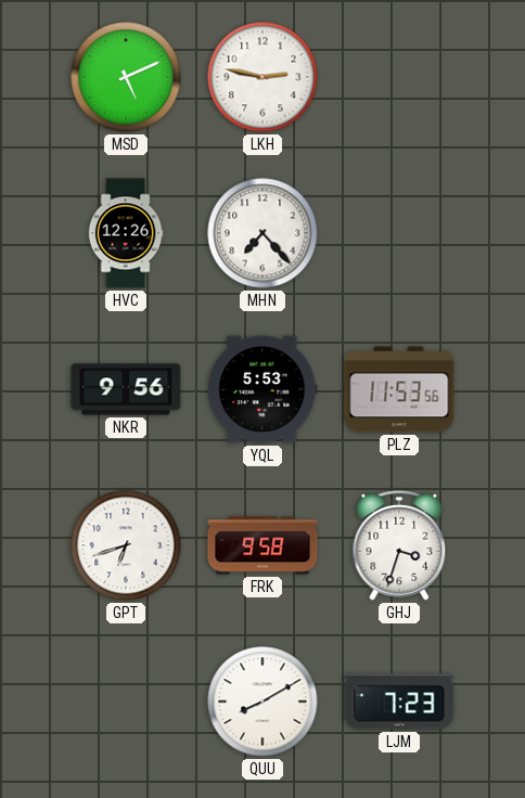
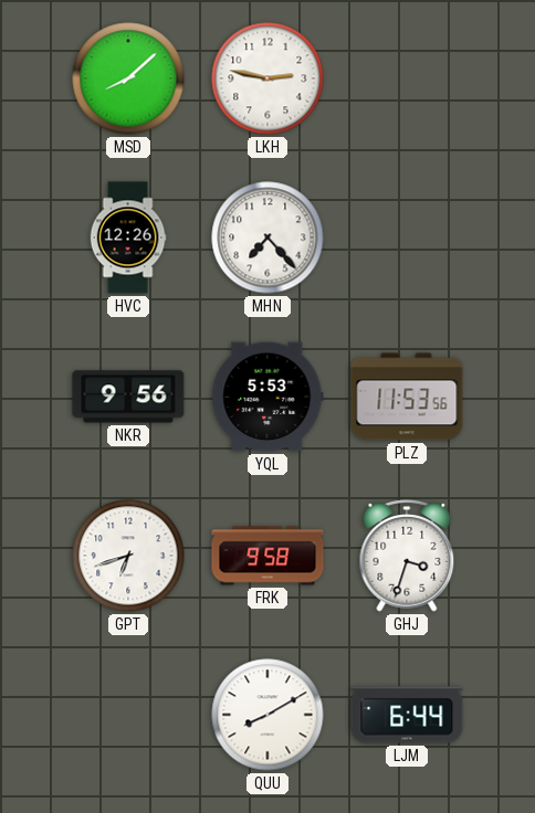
MSD: 5:11 -> 8:08 (128, 78)
LJM: 7:23 -> 6:44 (407, 715)
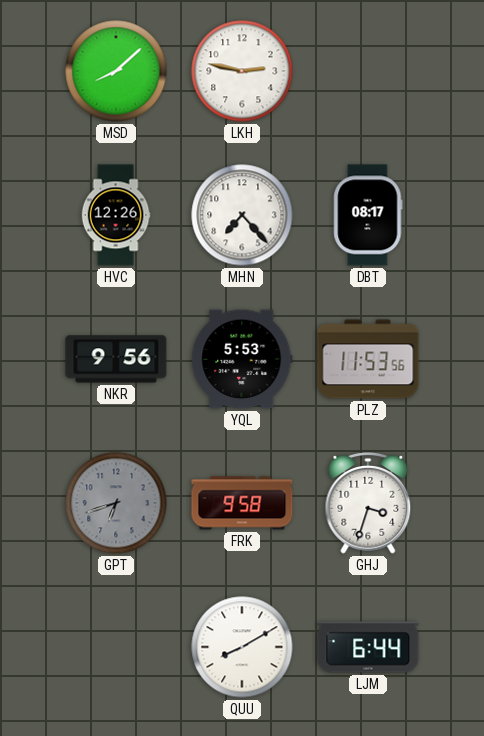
DBT: none -> 08:17 (368, 215)
GPT dial: white -> grey (116, 503)
